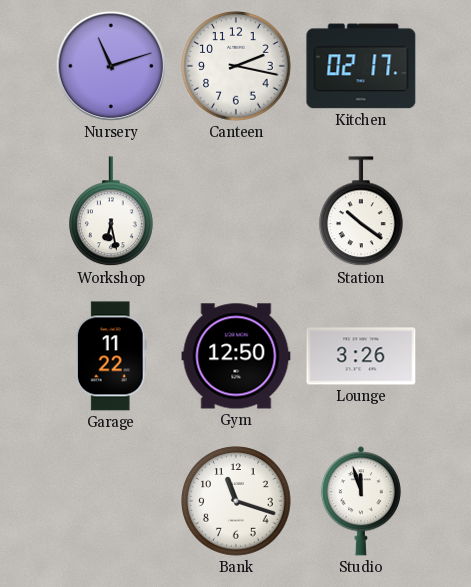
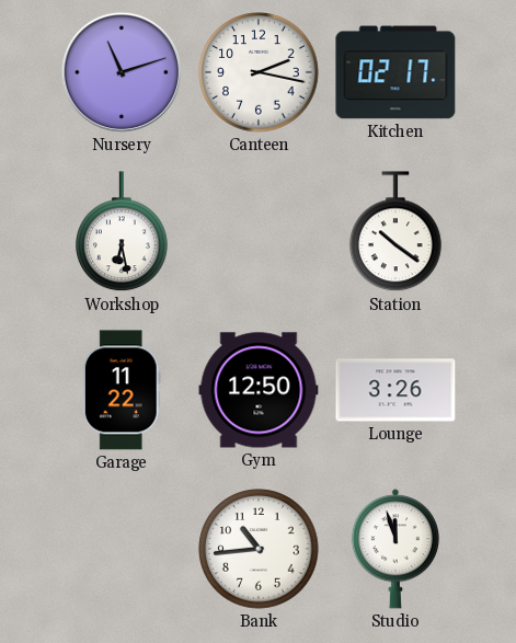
Bank: 11:18 -> 10:44 (259, 549)
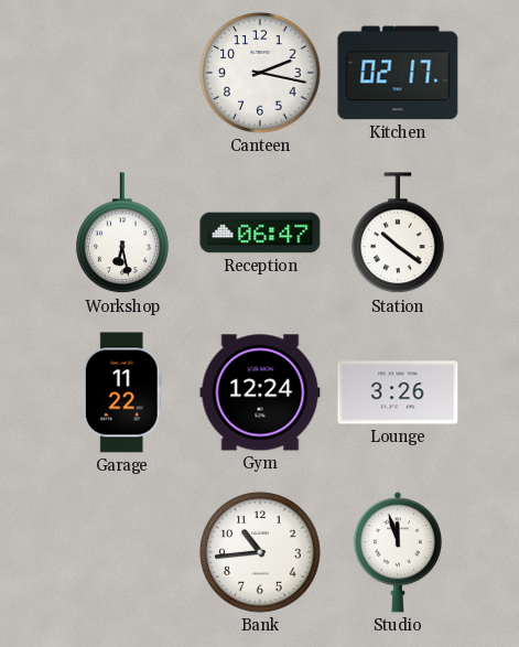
Nursery: 11:12 -> none (122, 72)
Reception: none -> 06:47 (260, 233)
Gym: 12:50 -> 12:24 (260, 392)
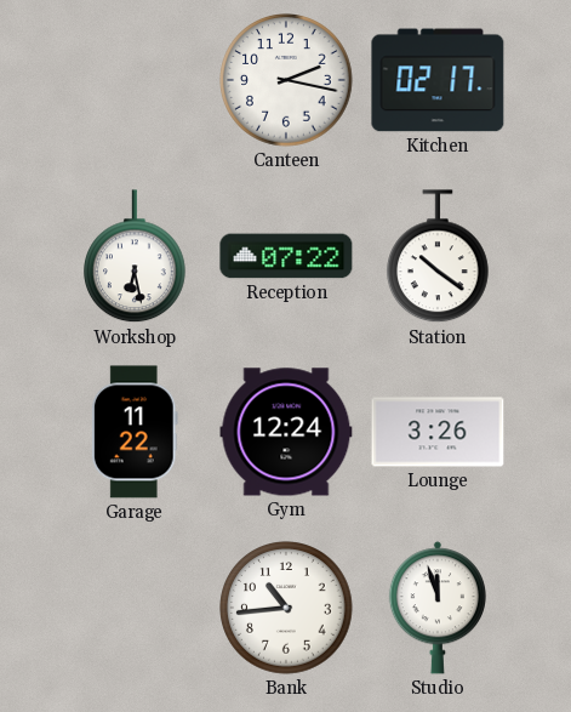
Reception: 06:47 -> 07:22 (286, 256)
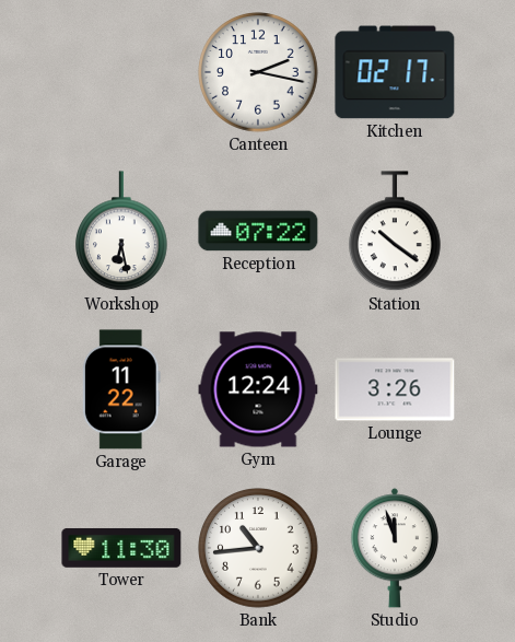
Tower: none -> 11:30 (121, 548)
